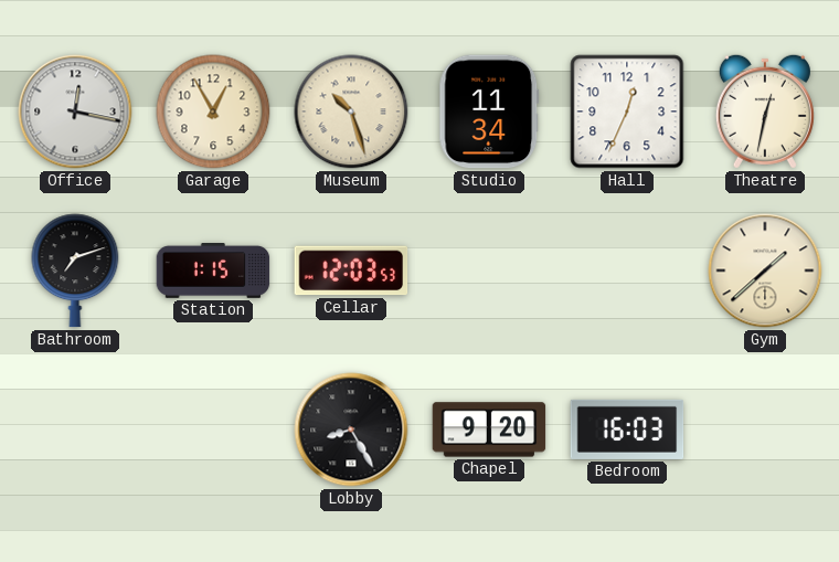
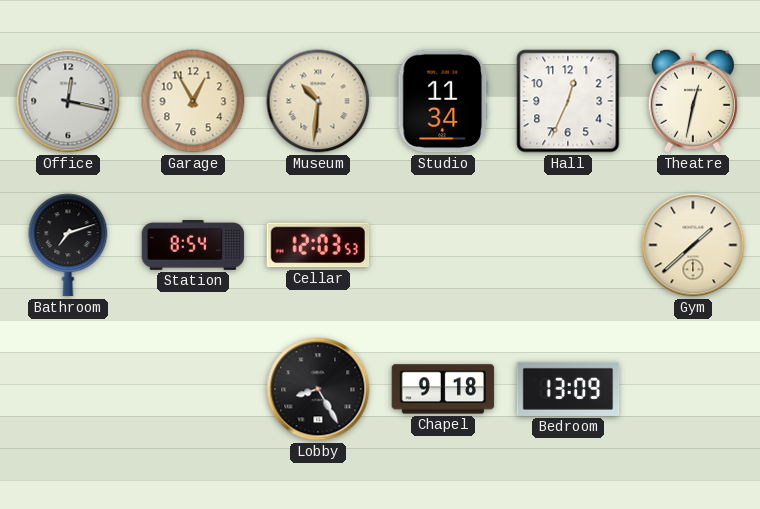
Museum: 10:27 -> 10:31 (318, 101)
Station: 1:15 -> 8:54 (193, 246)
Chapel: 9:20 -> 9:18 (443, 389)
Bedroom: 16:03 -> 13:09 (568, 389)
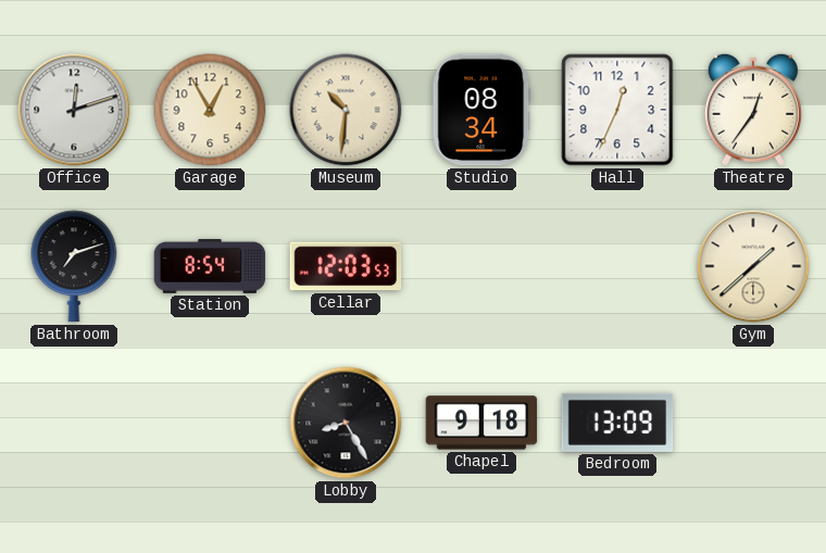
Office: 12:17 -> 12:12 (74, 110)
Studio: 11:34 -> 08:34 (481, 110)
Theatre: 12:32 -> 12:36 (753, 110)
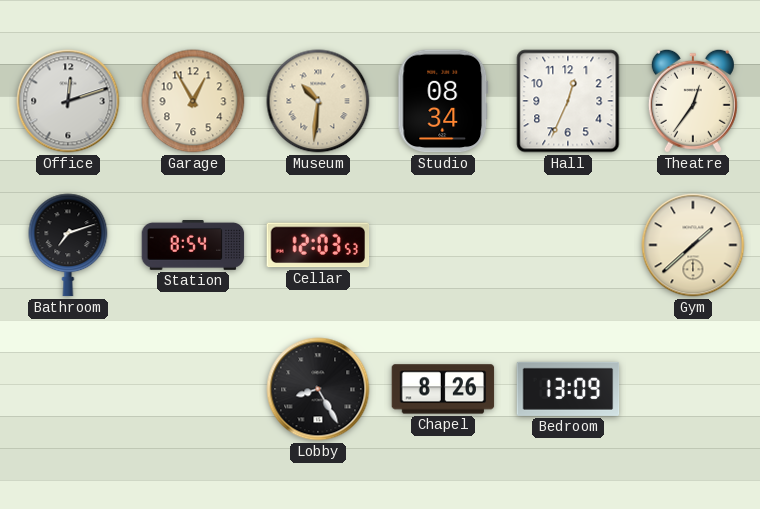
Chapel: 9:18 -> 8:26 (443, 389)
